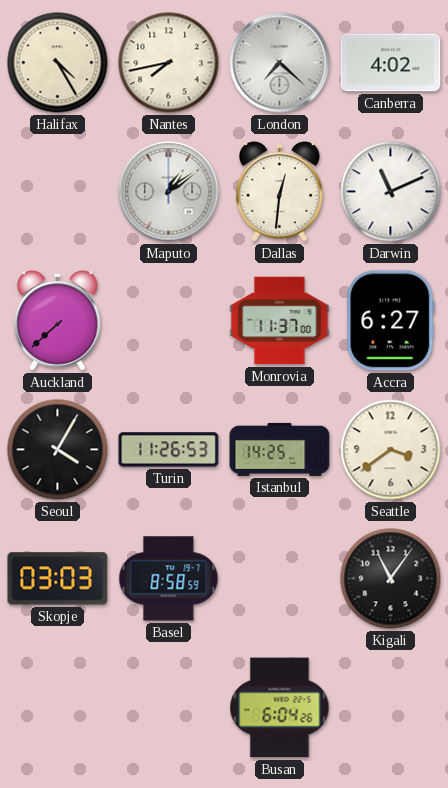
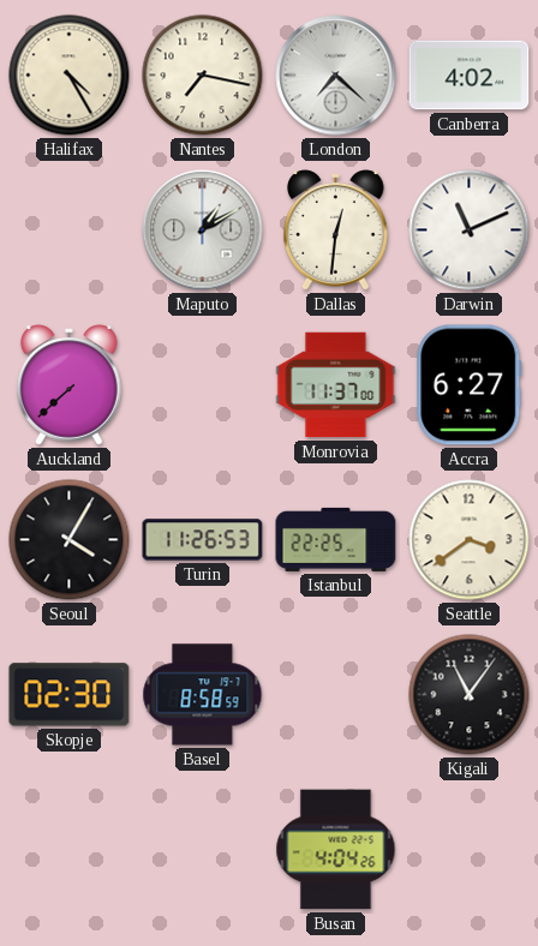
Nantes: 7:43 -> 7:17 (203, 76)
Maputo: 1:09 -> 1:10 (203, 230)
Istanbul: 14:25 -> 22:25 (336, 539)
Skopje: 03:03 -> 02:30 (70, 695)
Busan: 6:04 -> 4:04 (336, 850)
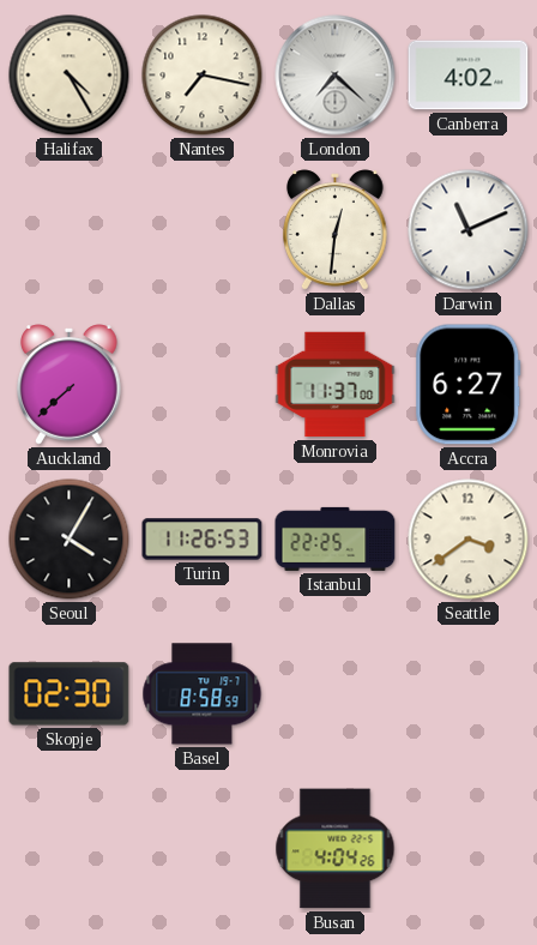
Maputo: 1:10 -> none (203, 230)
Kigali: 11:06 -> none (470, 695)
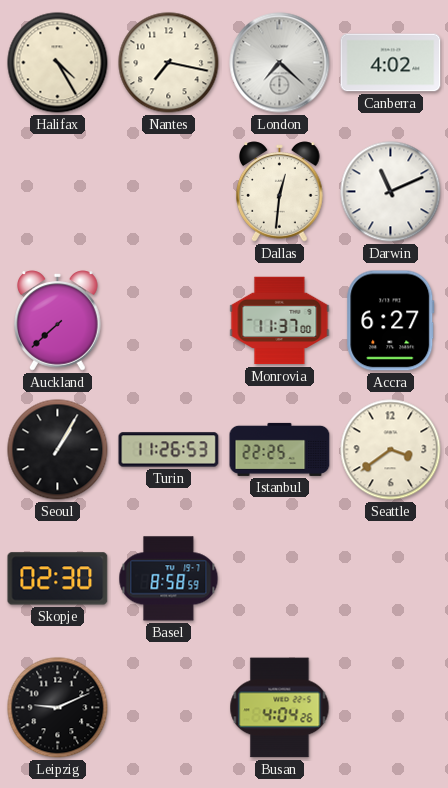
Seoul: 4:05 -> 1:05 (58, 450)
Leipzig: none -> 9:11 (58, 708)
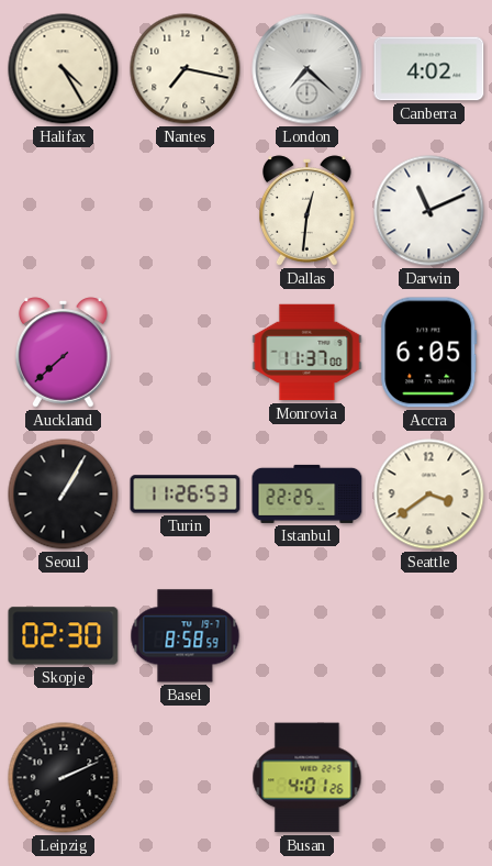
Accra: 6:27 -> 6:05 (429, 353)
Leipzig: 9:11 -> 2:11 (64, 778)
Busan: 4:04 -> 4:01 (307, 778)
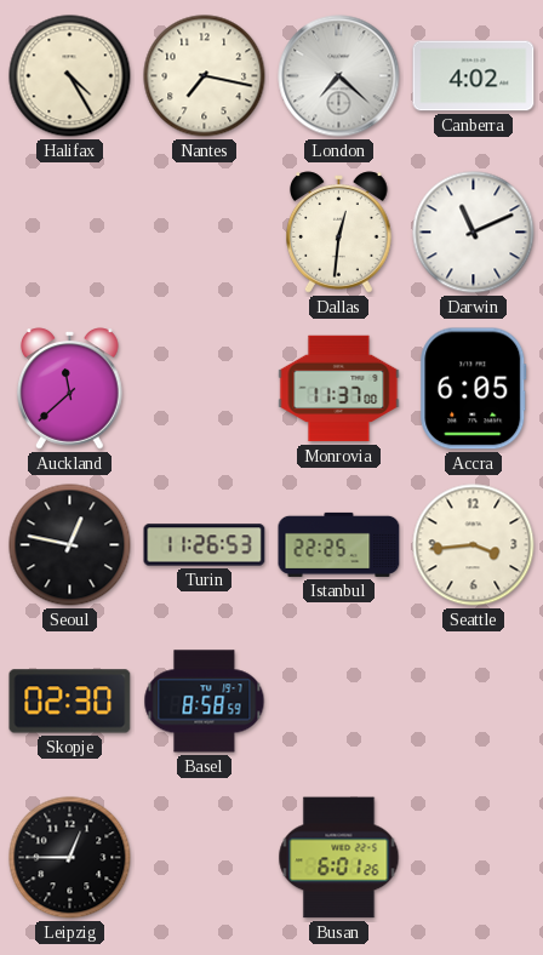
Auckland: 7:38 -> 11:38 (70, 389)
Seoul: 1:05 -> 12:47 (70, 545)
Seattle: 3:39 -> 3:44 (474, 545)
Leipzig: 2:11 -> 12:45 (70, 858)
Busan: 4:01 -> 6:01 (339, 858)
